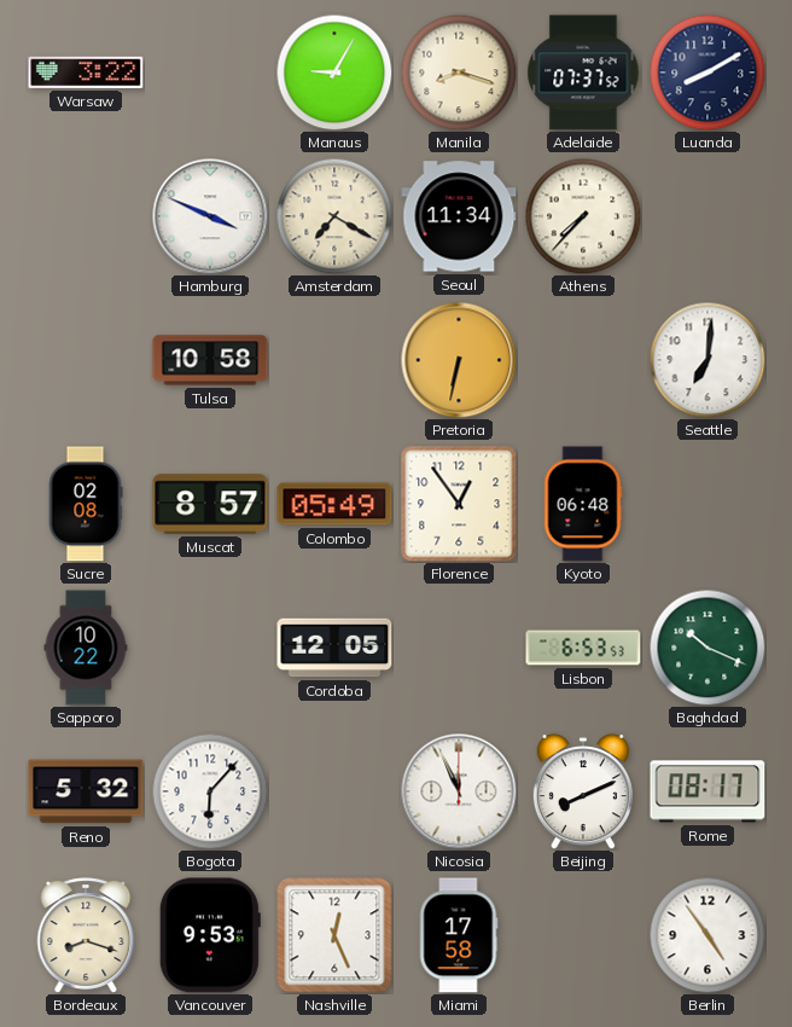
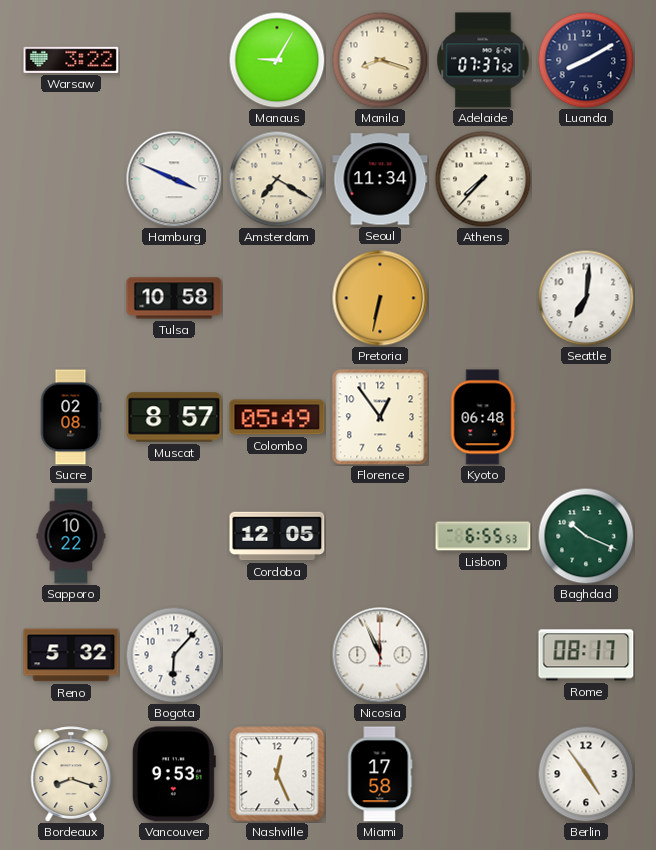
Lisbon: 6:53 -> 6:55 (483, 536)
Beijing: 8:11 -> none (583, 791)
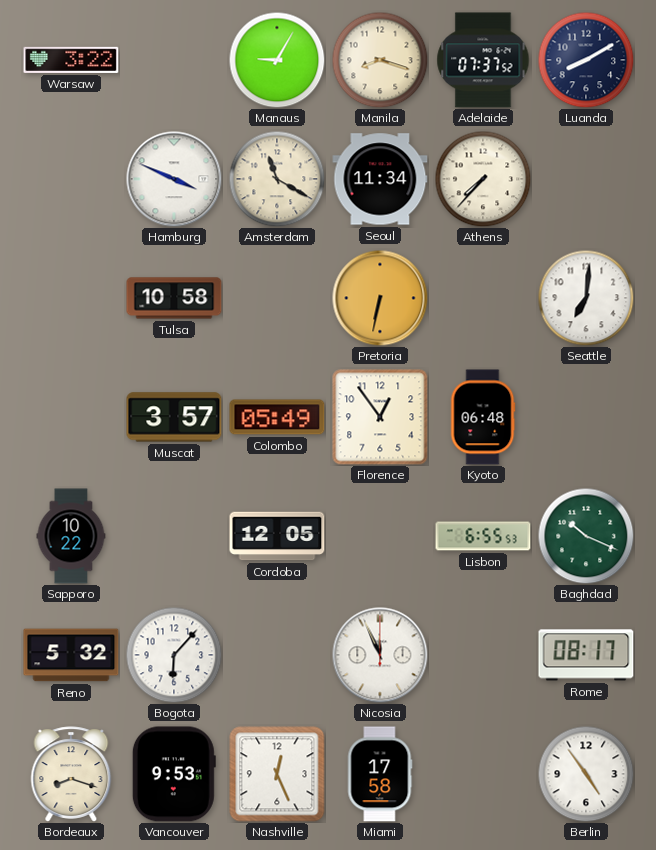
Amsterdam: 7:20 -> 11:20 (277, 179)
Sucre: 02:08 -> none (71, 417)
Muscat: 8:57 -> 3:57 (174, 417)
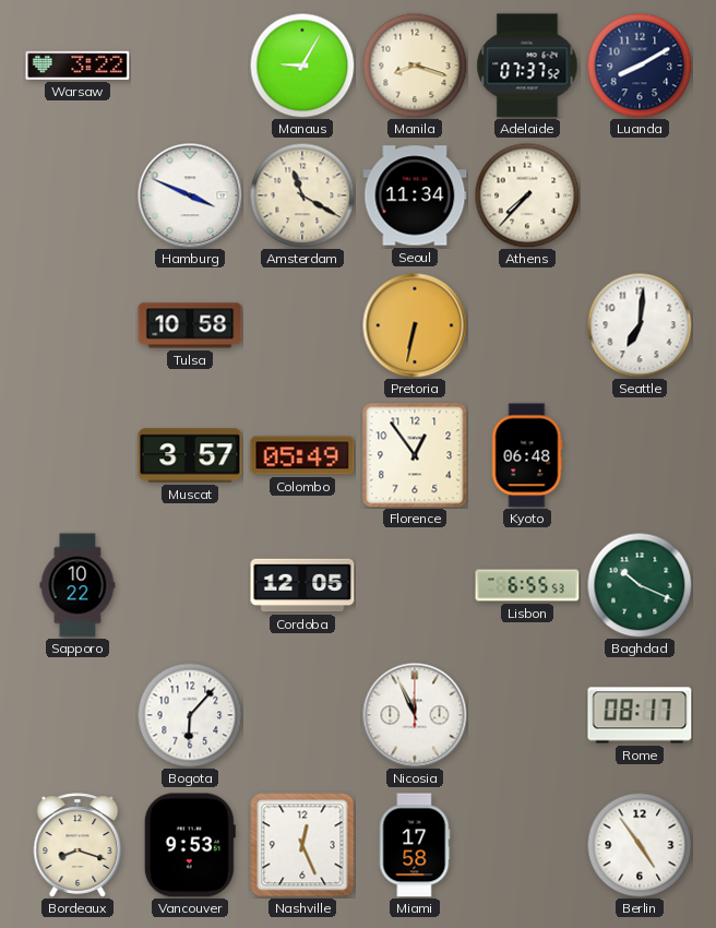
Reno: 5:32 -> none (71, 655)
